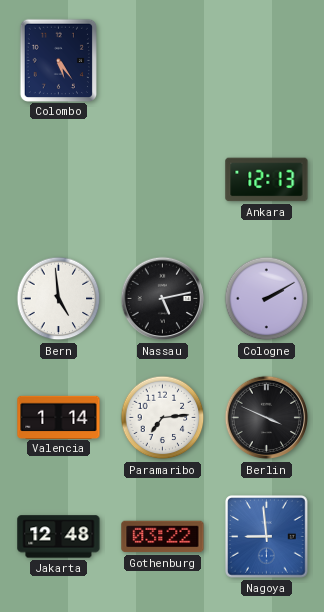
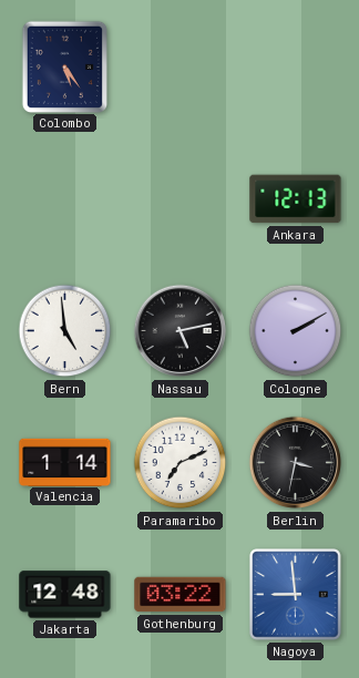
Paramaribo: 7:14 -> 7:11 (181, 463)
Berlin: 3:49 -> 3:32 (296, 463)
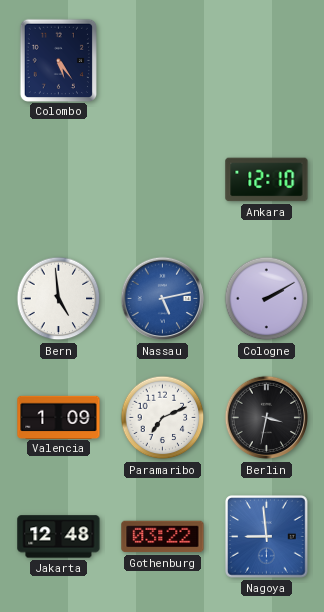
Ankara: 12:13 -> 12:10 (267, 180)
Nassau dial: black -> blue (163, 299)
Valencia: 1:14 -> 1:09 (59, 417)
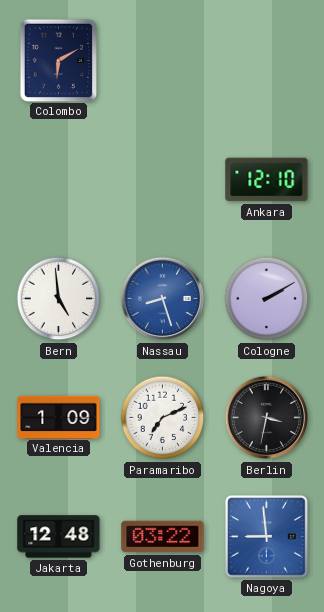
Colombo: 5:24 -> 6:10 (58, 60)
Nassau: 5:13 -> 8:27 (163, 299)
